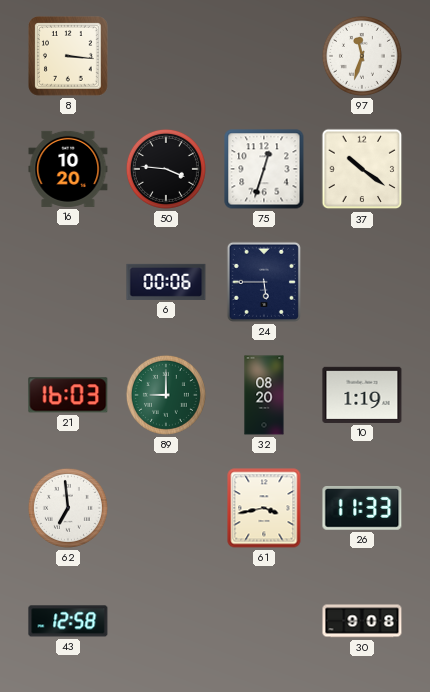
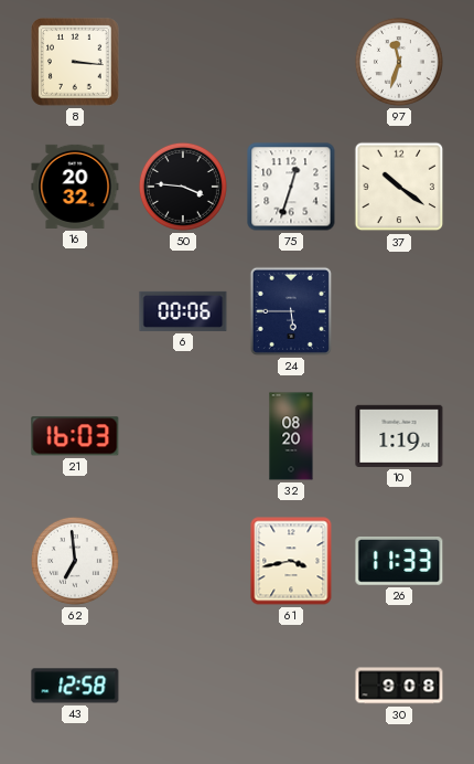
16: 10:20 -> 20:32 (75, 187)
89: 9:00 -> none (166, 395)
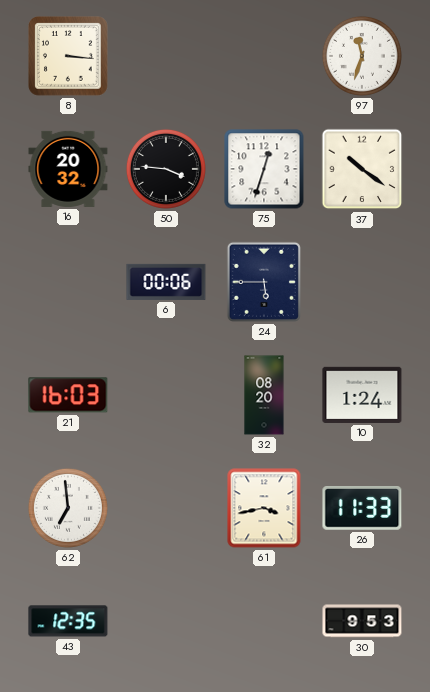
10: 1:19 -> 1:24 (362, 395)
43: 12:58 -> 12:35 (68, 621)
30: 9:08 -> 9:53 (362, 621)
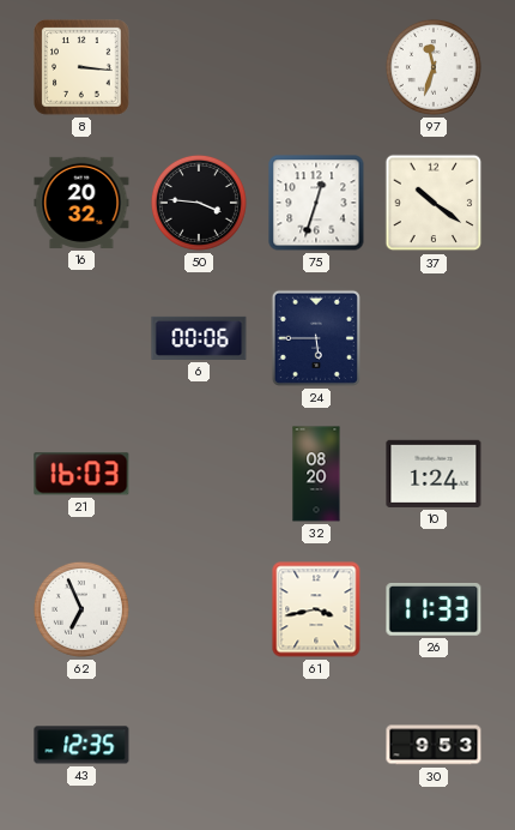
62: 6:59 -> 6:56 (81, 609)
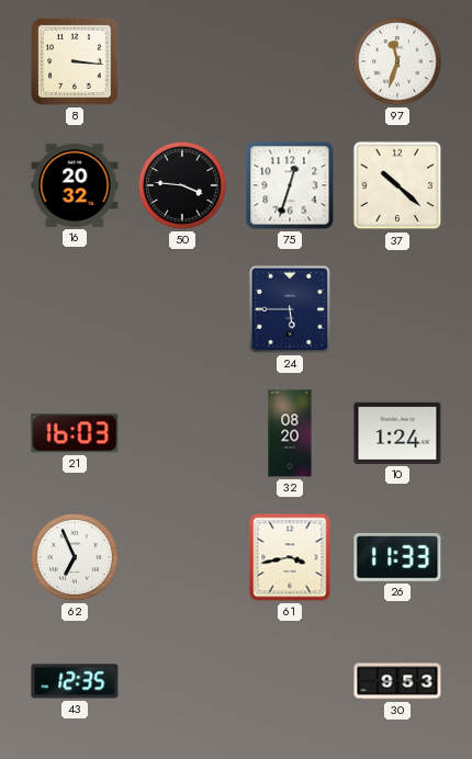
37: 10:21 -> 10:22 (397, 185)
6: 00:06 -> none (199, 338)
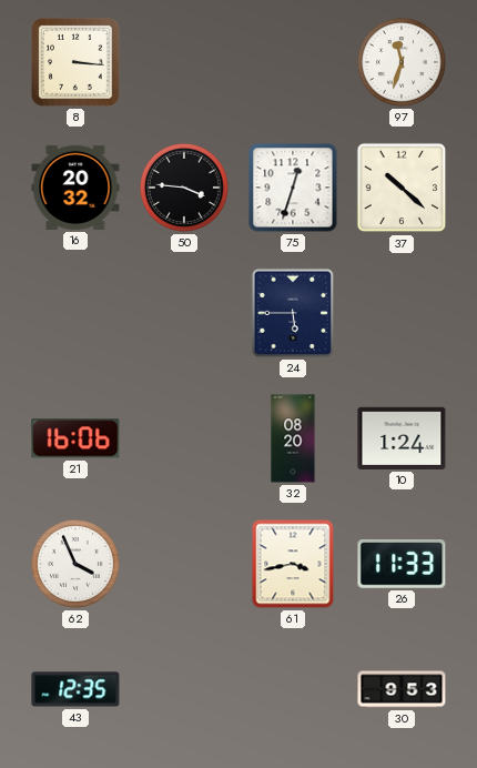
21: 16:03 -> 16:06 (75, 438)
62: 6:56 -> 3:56 (75, 564)
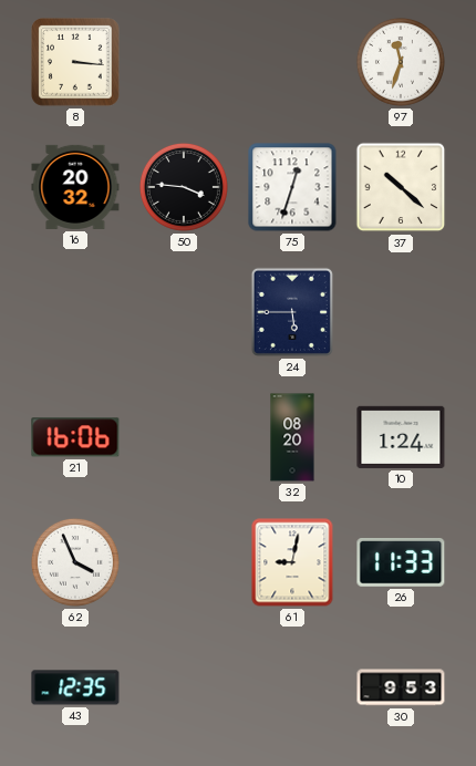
61: 3:43 -> 9:02 (292, 562)
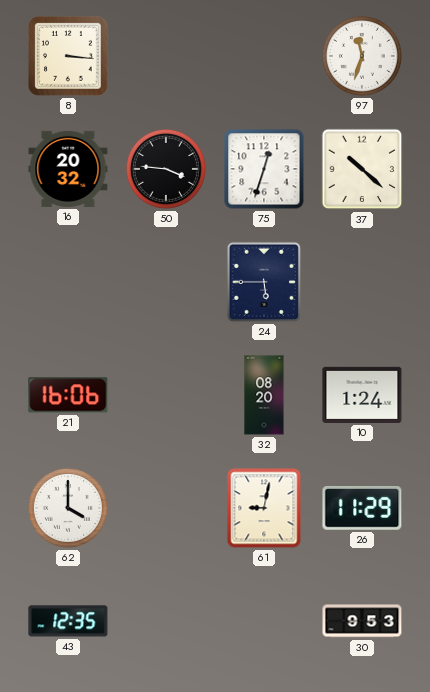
62: 3:56 -> 4:00 (68, 508)
26: 11:33 -> 11:29 (362, 509)
